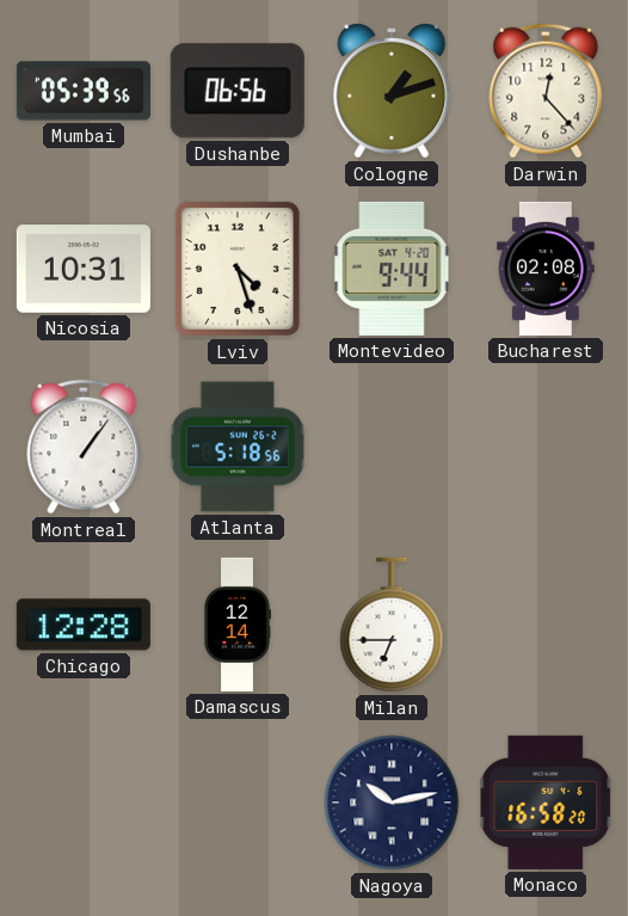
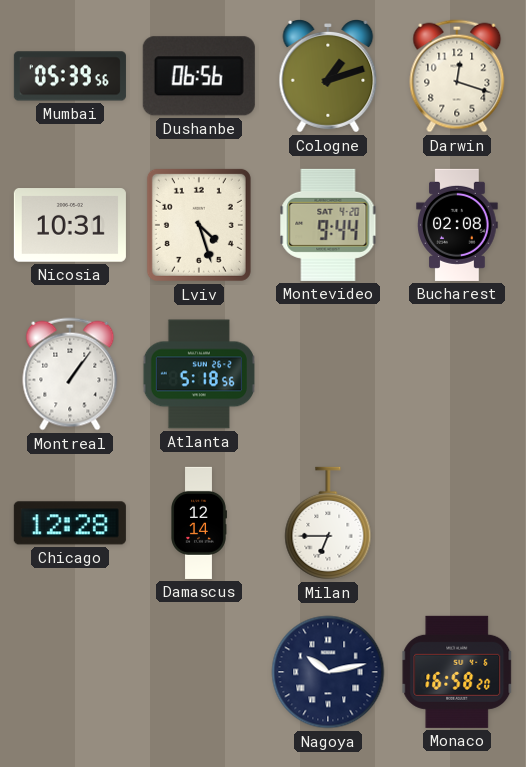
Darwin: 12:23 -> 12:18 (457, 76)
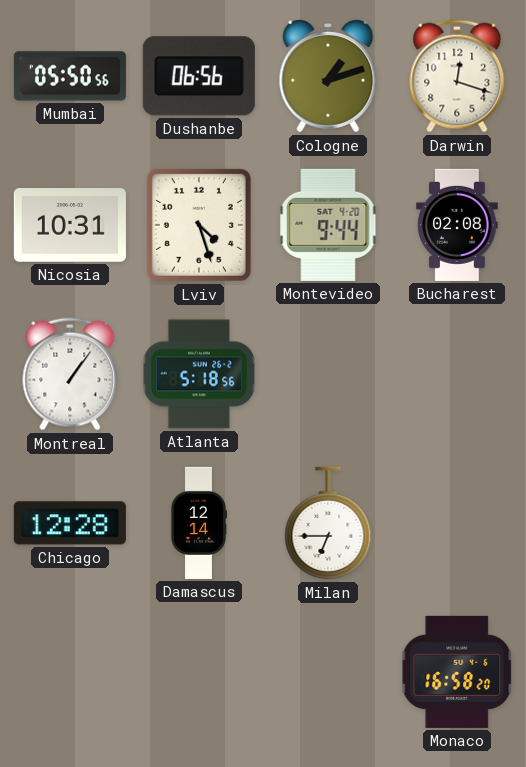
Mumbai: 05:39 -> 05:50 (70, 76)
Nagoya: 10:13 -> none (328, 672)
